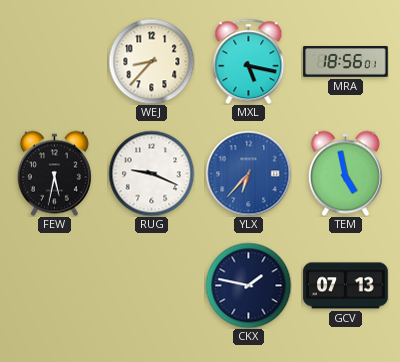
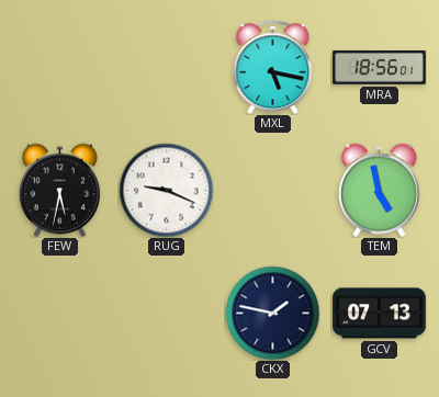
WEJ: 8:37 -> none (151, 61)
YLX: 6:37 -> none (248, 173)
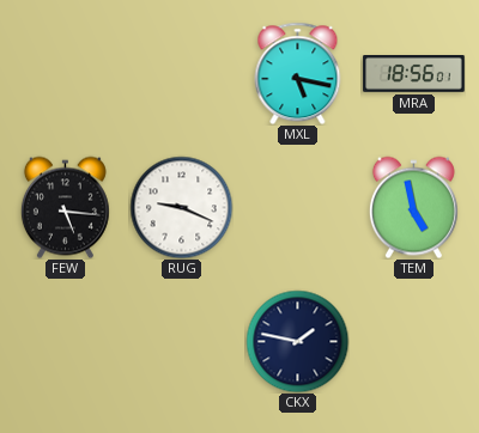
FEW: 5:32 -> 5:16 (65, 207)
GCV: 07:13 -> none (380, 314)
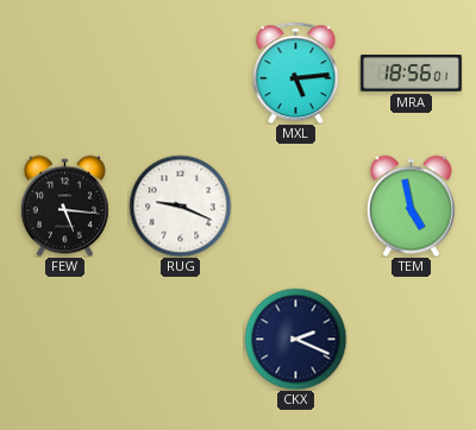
MXL: 5:17 -> 5:14 (296, 72)
CKX: 1:47 -> 2:19 (295, 339)
